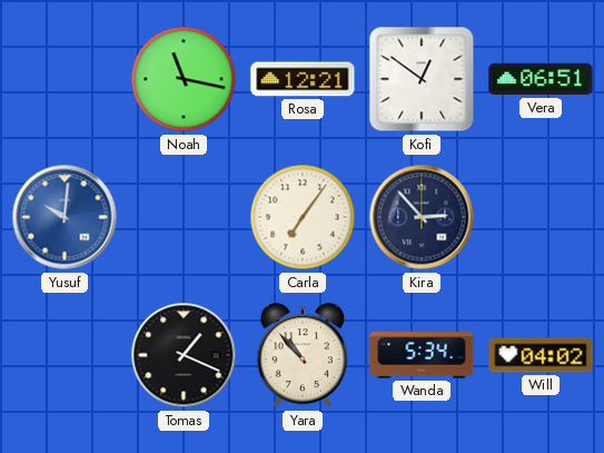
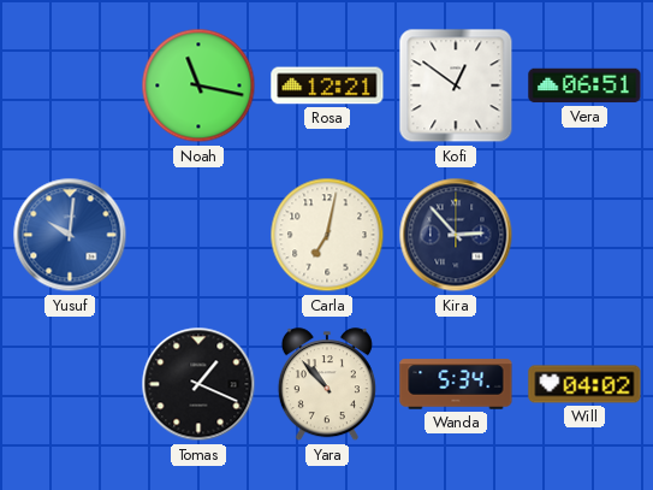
Carla: 7:06 -> 7:02 (327, 235)
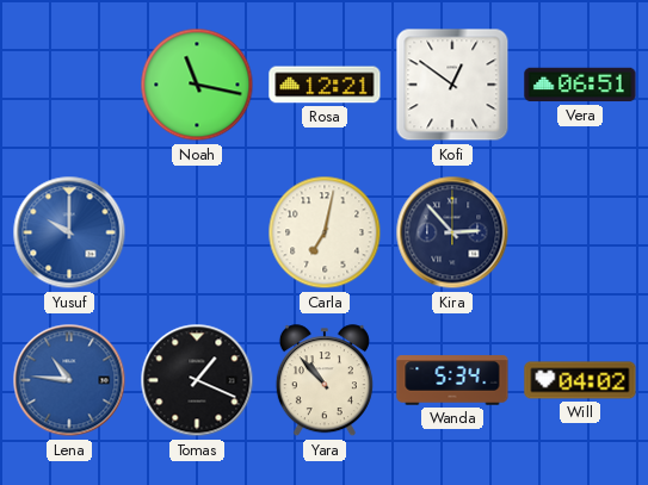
Yusuf: 10:01 -> 10:00 (69, 232)
Lena: none -> 10:46 (69, 380)
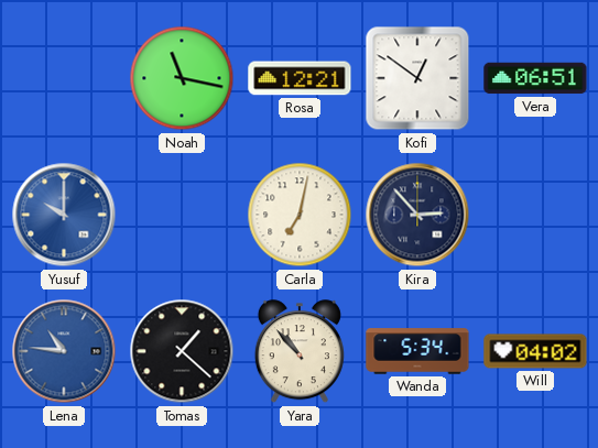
Tomas: 1:19 -> 1:22 (182, 351)
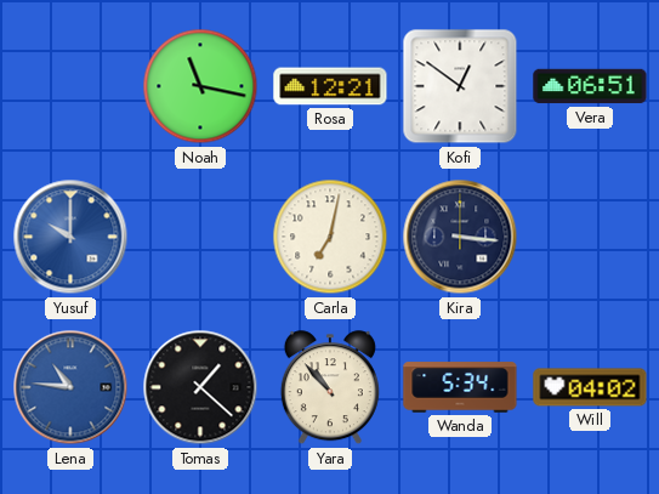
Kira: 2:53 -> 3:16 (460, 237)
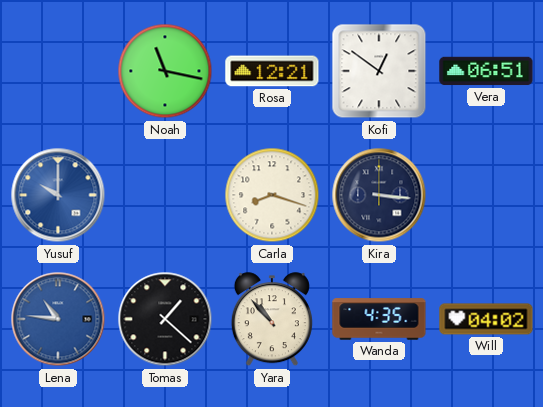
Carla: 7:02 -> 8:18 (272, 195)
Wanda: 5:34 -> 4:35 (379, 319)
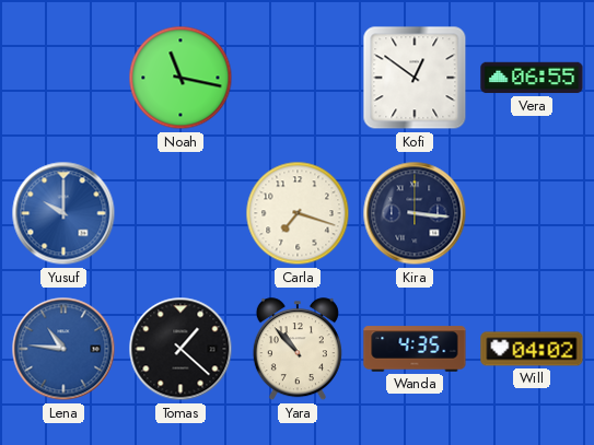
Rosa: 12:21 -> none (272, 71)
Vera: 06:51 -> 06:55 (532, 78)
Carla: 8:18 -> 7:18 (298, 213)
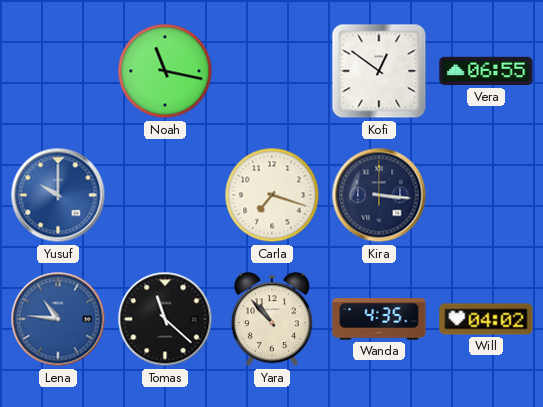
Tomas: 1:22 -> 11:22 (165, 319)
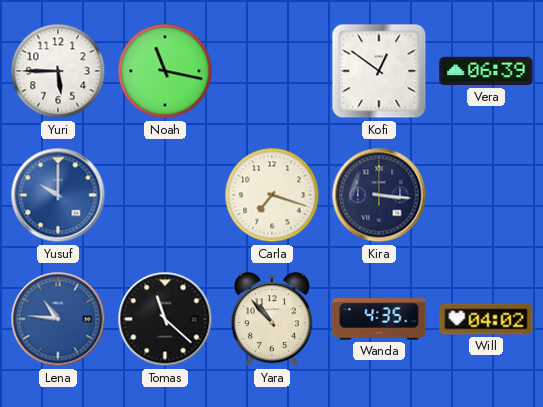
Yuri: none -> 5:45 (58, 71)
Vera: 06:55 -> 06:39 (486, 71)
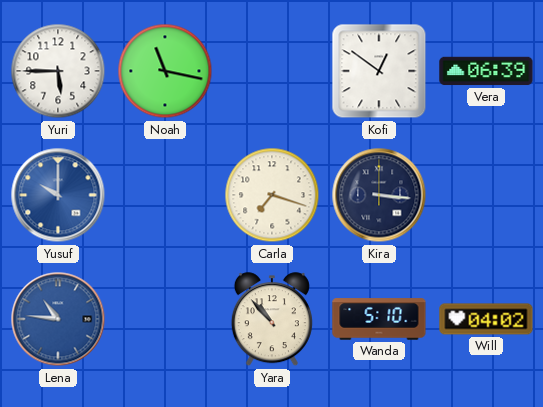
Tomas: 11:22 -> none (165, 319)
Wanda: 4:35 -> 5:10 (379, 319)
